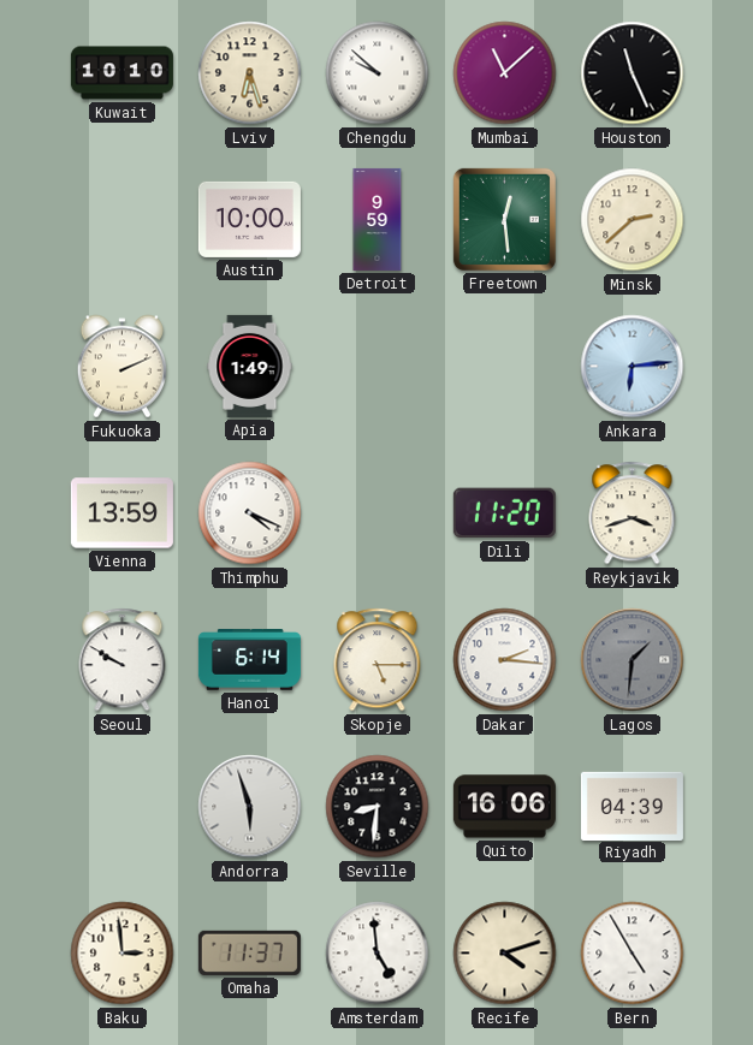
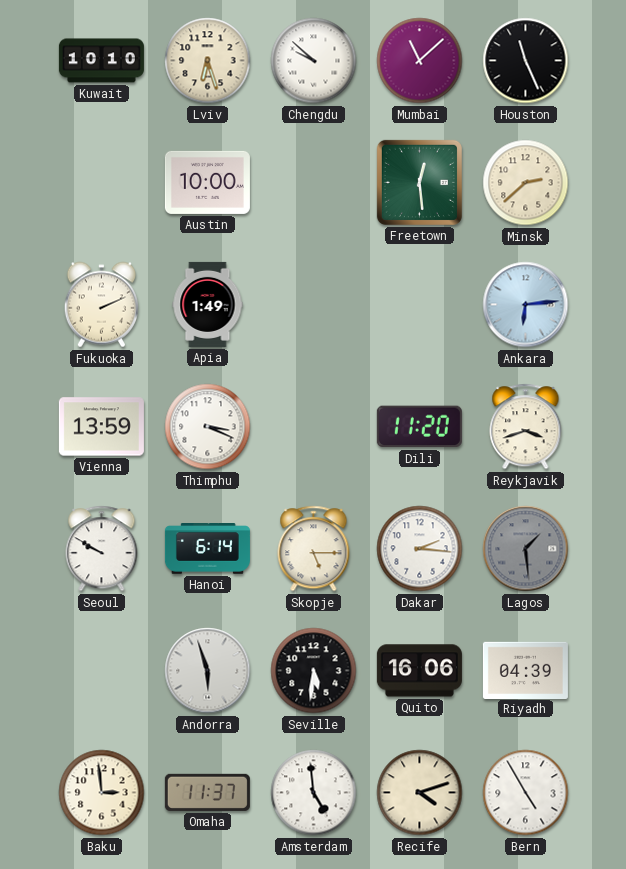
Detroit: 9:59 -> none (378, 219)
Thimphu: 4:19 -> 3:19 (208, 427)
Lagos: 1:31 -> 1:29 (526, 549)
Seville: 8:31 -> 5:31 (314, 671)
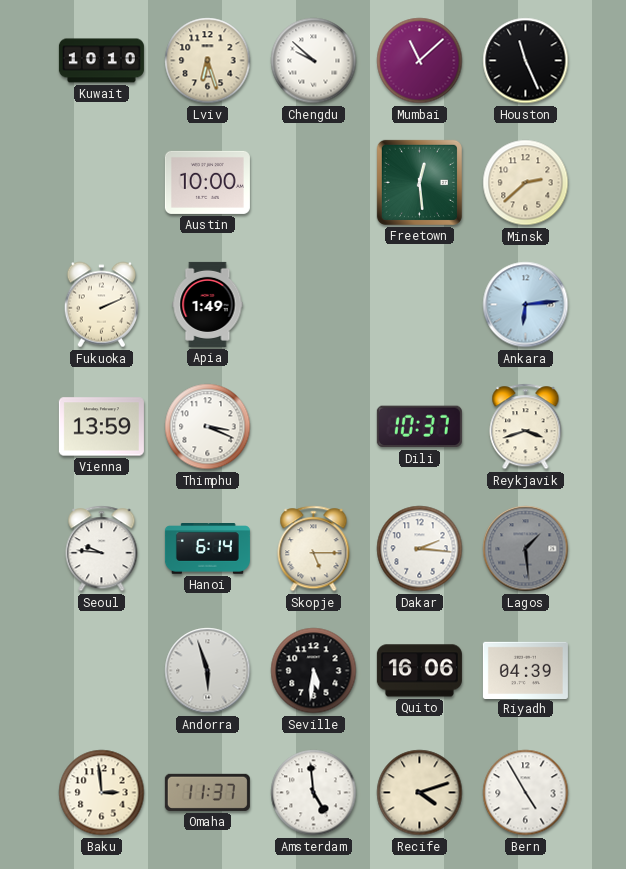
Dili: 11:20 -> 10:37 (419, 427)
Seoul: 9:50 -> 9:46 (102, 549)
